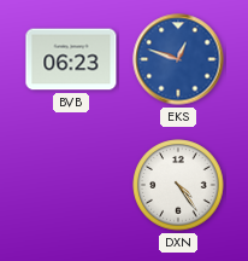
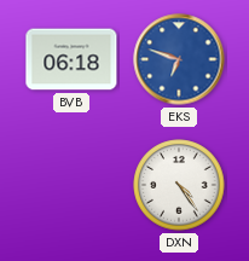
BVB: 06:23 -> 06:18 (71, 59)
EKS: 12:48 -> 6:48 (179, 59)
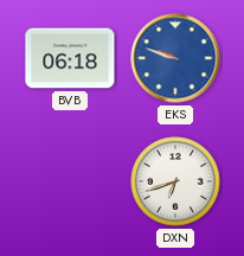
EKS: 6:48 -> 9:48 (175, 58)
DXN: 4:24 -> 6:42 (175, 181)
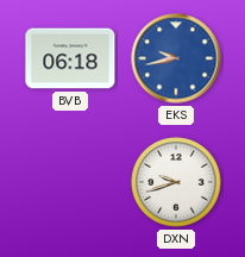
EKS: 9:48 -> 9:43 (176, 58)
DXN: 6:42 -> 9:42 (176, 182)
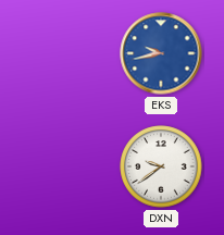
BVB: 06:18 -> none (70, 58)
DXN: 9:42 -> 9:39 (161, 166)
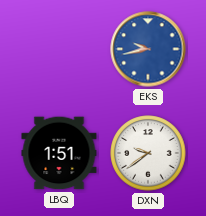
LBQ: none -> 1:51 (59, 153)
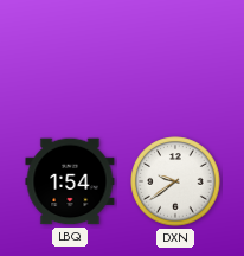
EKS: 9:43 -> none (148, 49)
LBQ: 1:51 -> 1:54 (70, 181)
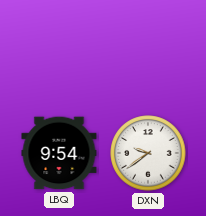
LBQ: 1:54 -> 9:54 (59, 153)
